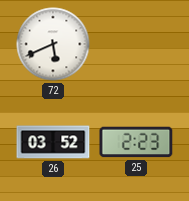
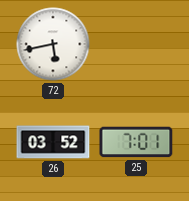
72: 5:41 -> 5:43 (53, 44)
25: 2:23 -> 7:01 (136, 142)
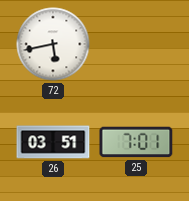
26: 03:52 -> 03:51 (53, 142)
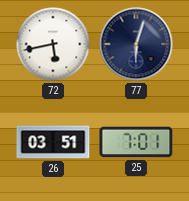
77: none -> 6:03 (136, 44)
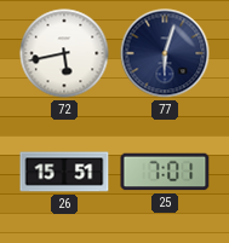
26: 03:51 -> 15:51 (64, 172)
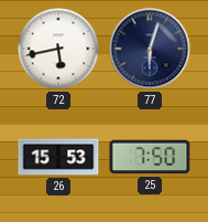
26: 15:51 -> 15:53 (58, 157)
25: 7:01 -> 7:50 (150, 157)
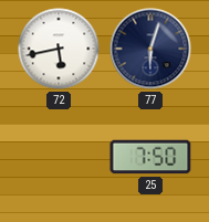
26: 15:53 -> none (58, 157)
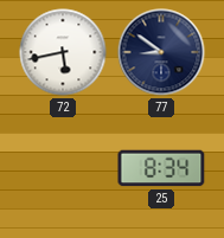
77: 6:03 -> 8:51 (161, 52)
25: 7:50 -> 8:34 (161, 168)
